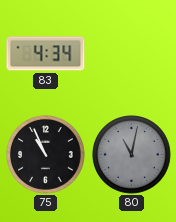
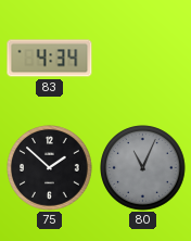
75: 10:56 -> 1:52 (50, 168)
80: 11:02 -> 11:04 (143, 168)
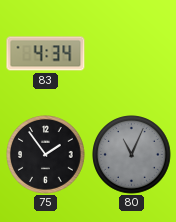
75: 1:52 -> 1:54 (46, 155)
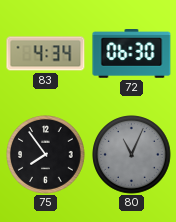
72: none -> 06:30 (132, 54)
75: 1:54 -> 7:54 (46, 155)
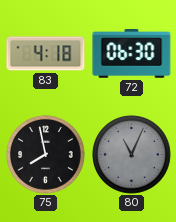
83: 4:34 -> 4:18 (46, 54)
75: 7:54 -> 7:58 (46, 155)
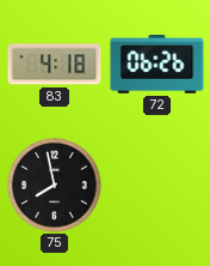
72: 06:30 -> 06:26 (157, 65)
80: 11:04 -> none (132, 155)
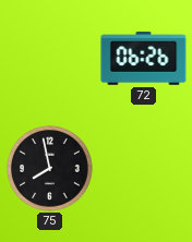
83: 4:18 -> none (55, 65)
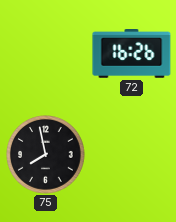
72: 06:26 -> 16:26 (132, 54)
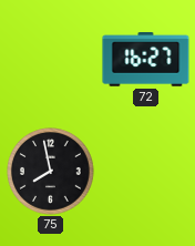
72: 16:26 -> 16:27 (146, 60)
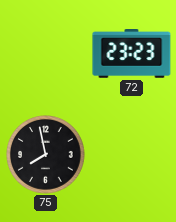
72: 16:27 -> 23:23 (132, 54)
